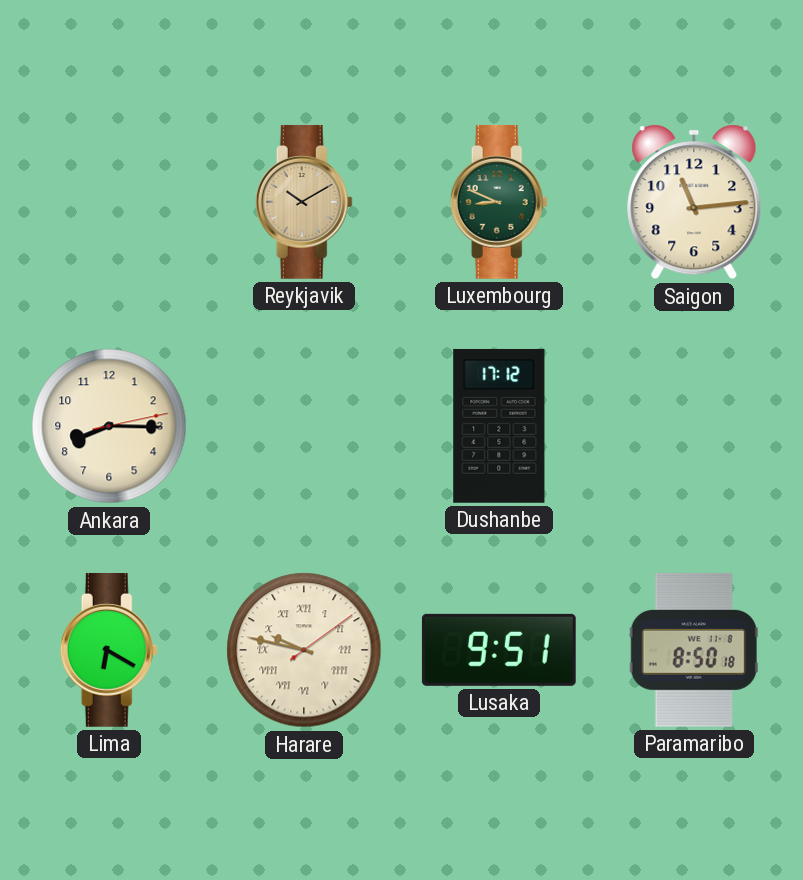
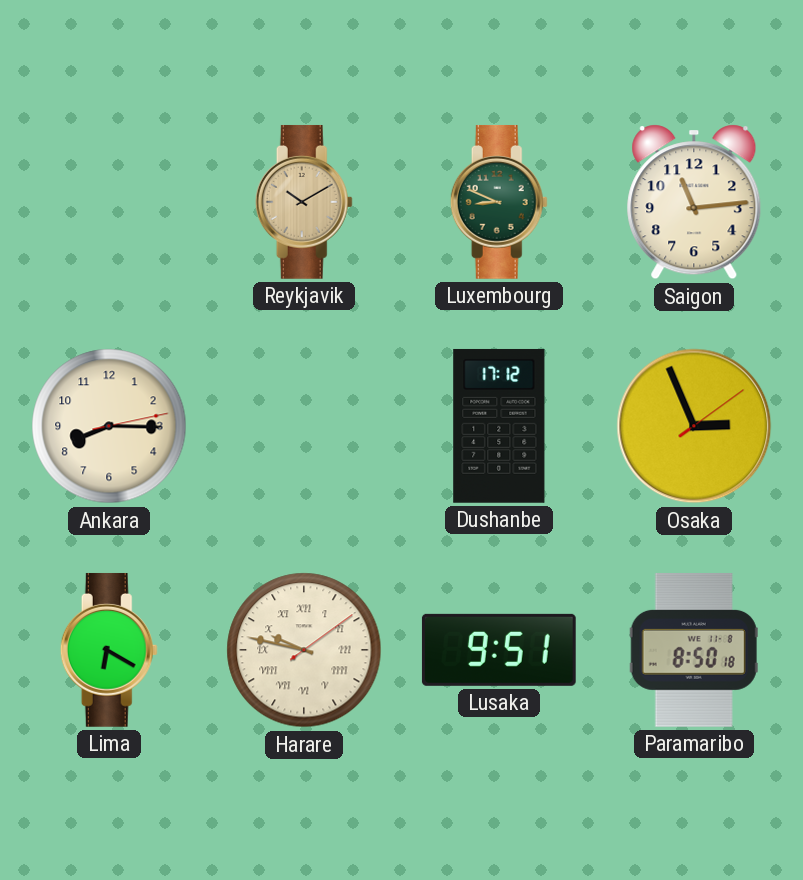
Osaka: none -> 2:56 (694, 426)
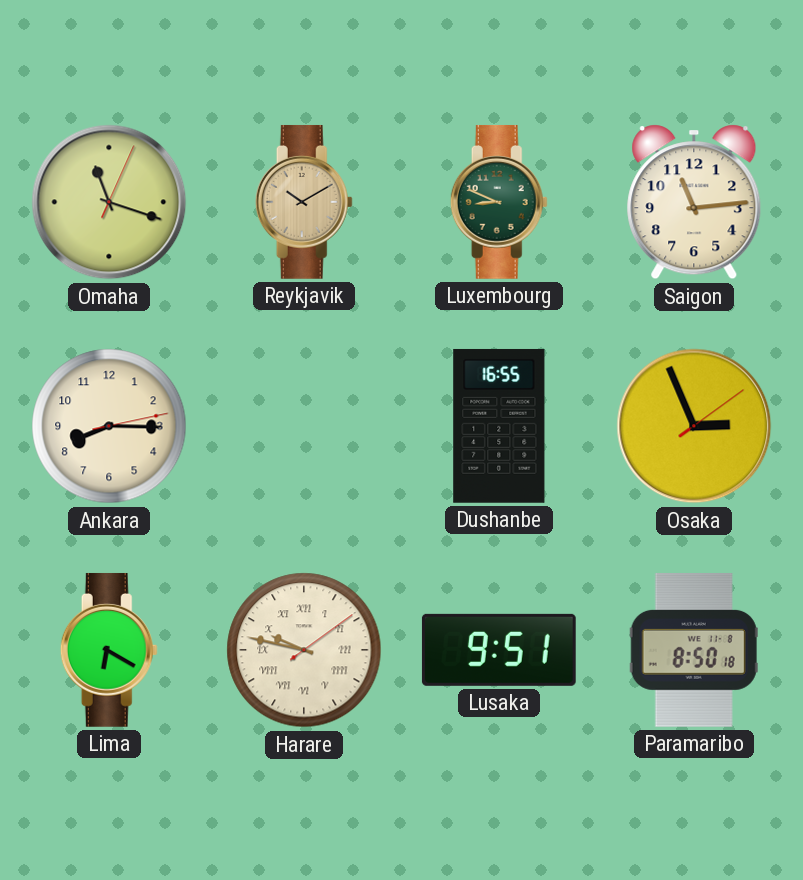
Omaha: none -> 11:18 (109, 202)
Dushanbe: 17:12 -> 16:55 (499, 426)
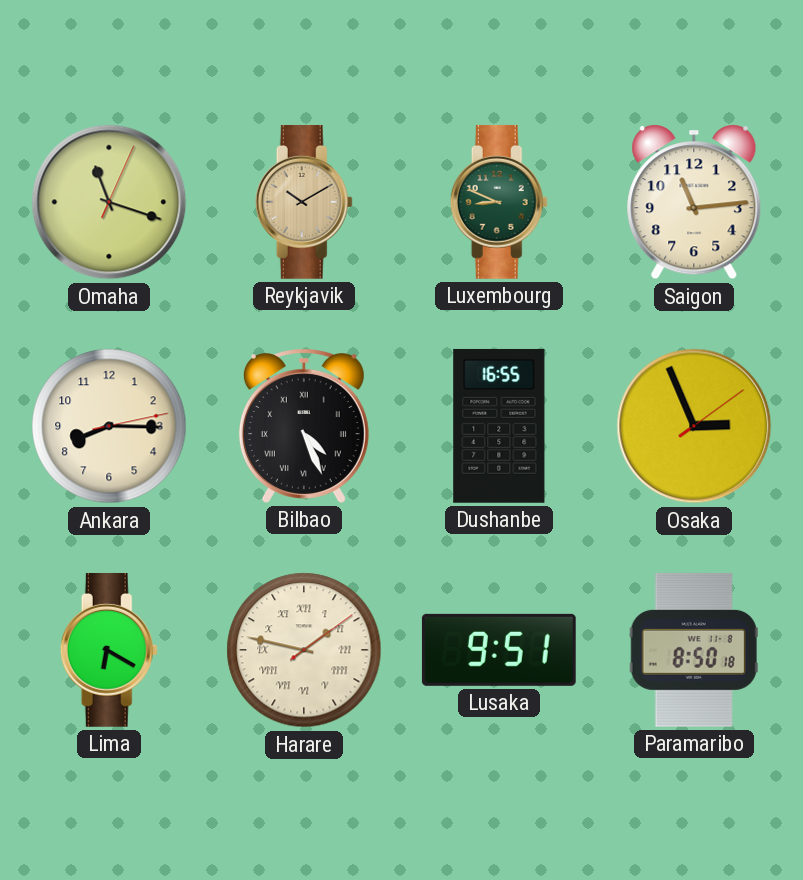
Bilbao: none -> 4:26 (304, 426)
Harare: 9:47 -> 1:47 (304, 650)
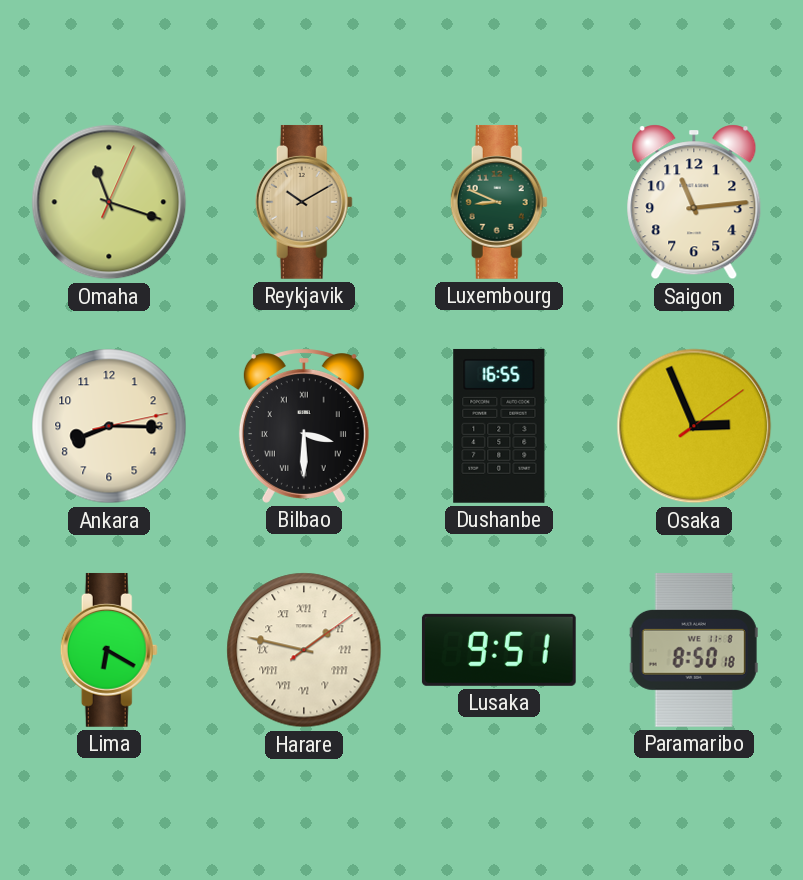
Bilbao: 4:26 -> 3:30 (304, 426)
